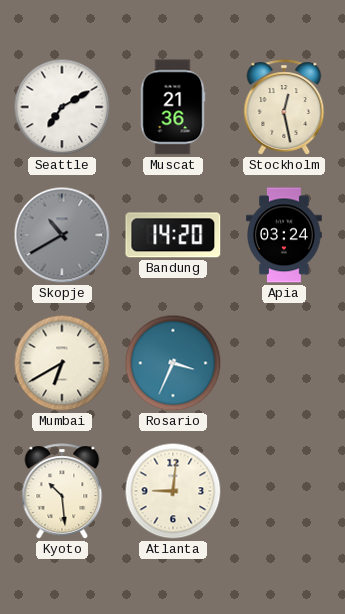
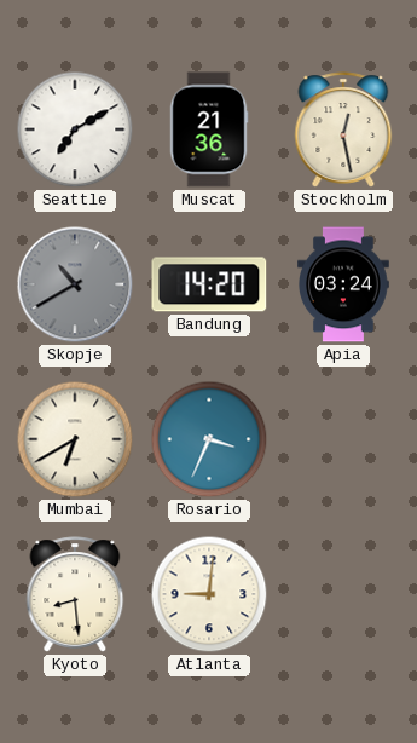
Kyoto: 10:29 -> 8:29 (75, 594)
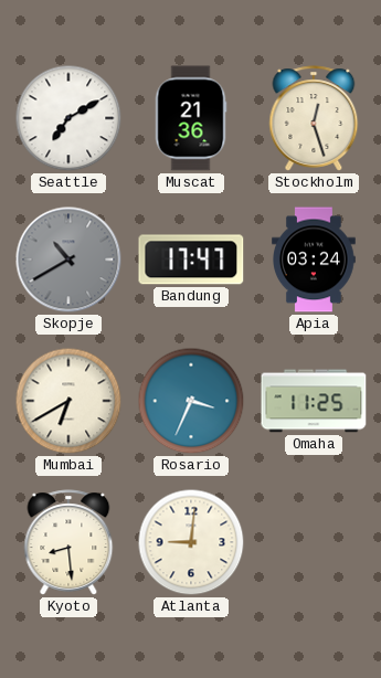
Stockholm: 12:28 -> 12:27 (314, 118)
Bandung: 14:20 -> 17:47 (191, 259)
Omaha: none -> 11:25 (314, 401)
